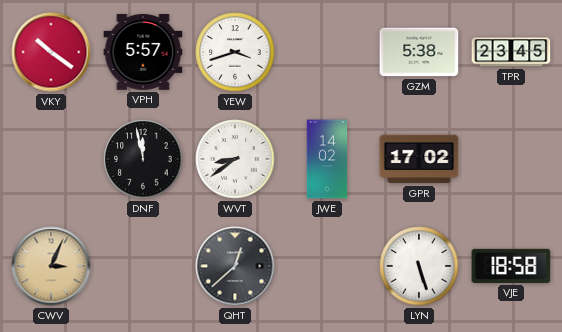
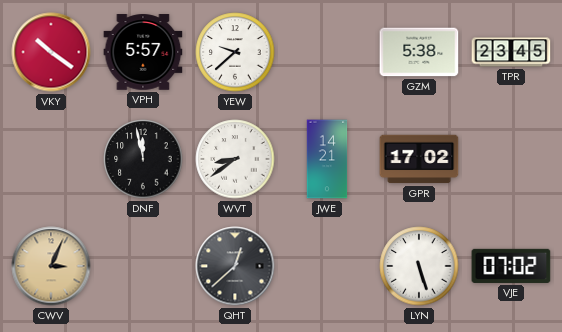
YEW: 3:42 -> 9:38 (235, 52)
JWE: 14:02 -> 14:21 (327, 159)
VJE: 18:58 -> 07:02 (511, 266)
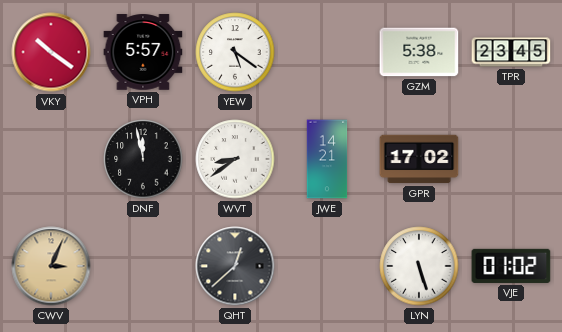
YEW: 9:38 -> 5:21 (235, 52)
VJE: 07:02 -> 01:02 (511, 266)
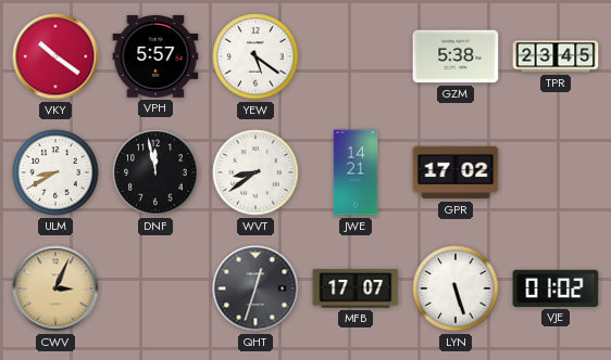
ULM: none -> 8:40 (55, 172)
QHT: 12:38 -> 12:33 (255, 288)
MFB: none -> 17:07 (356, 288)
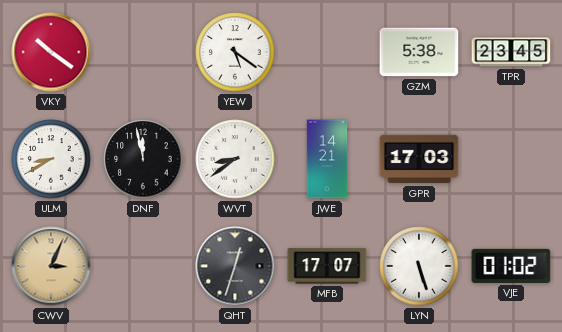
VPH: 5:57 -> none (155, 56)
GPR: 17:02 -> 17:03 (419, 159)
